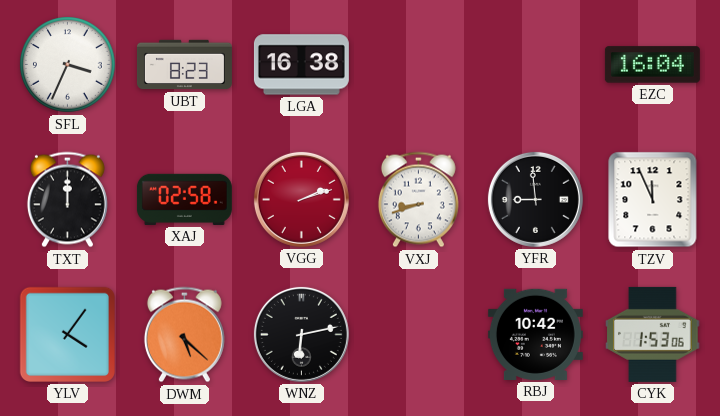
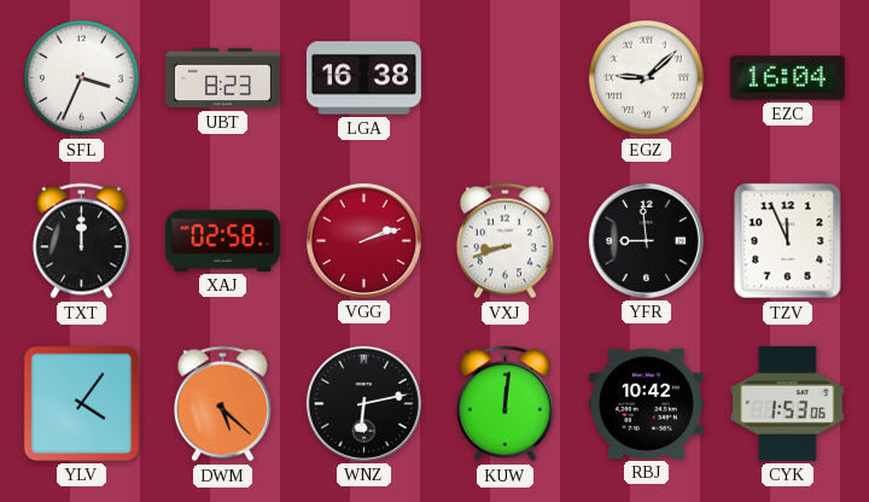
EGZ: none -> 9:08 (647, 78)
KUW: none -> 12:01 (505, 404)
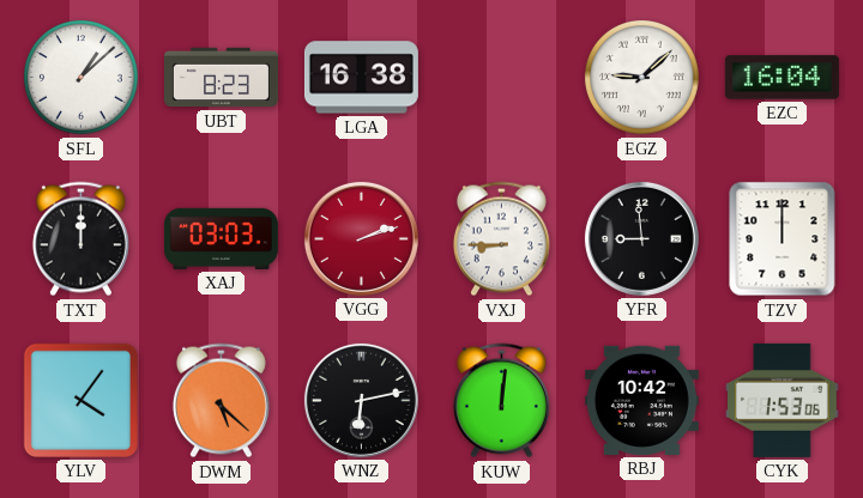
SFL: 3:34 -> 1:08 (82, 78)
XAJ: 02:58 -> 03:03 (221, 238)
VXJ: 8:42 -> 8:45 (501, 239)
TZV: 11:56 -> 12:00 (783, 239)
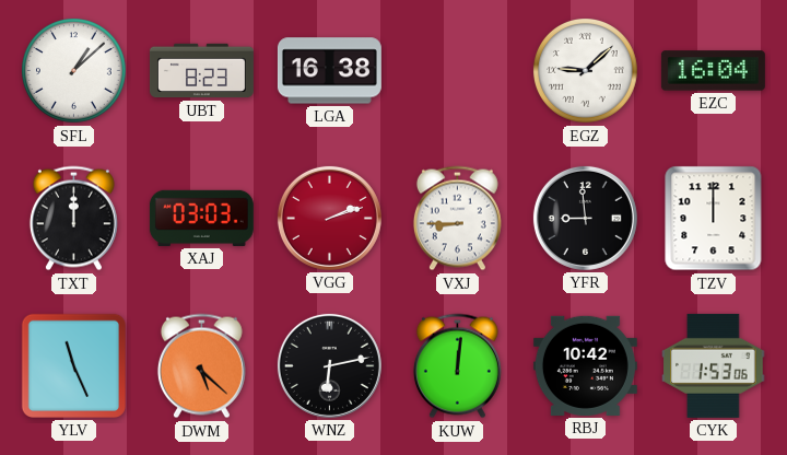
YLV: 4:06 -> 11:26 (73, 365)
